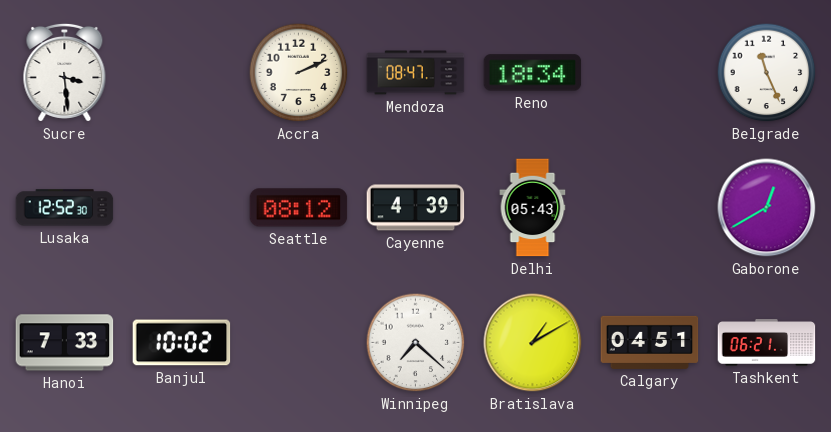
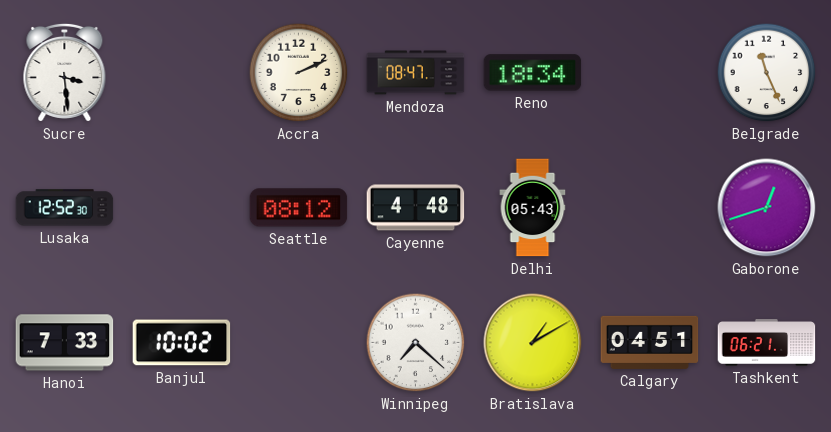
Cayenne: 4:39 -> 4:48 (416, 208)
Gaborone: 12:40 -> 12:42 (767, 208)
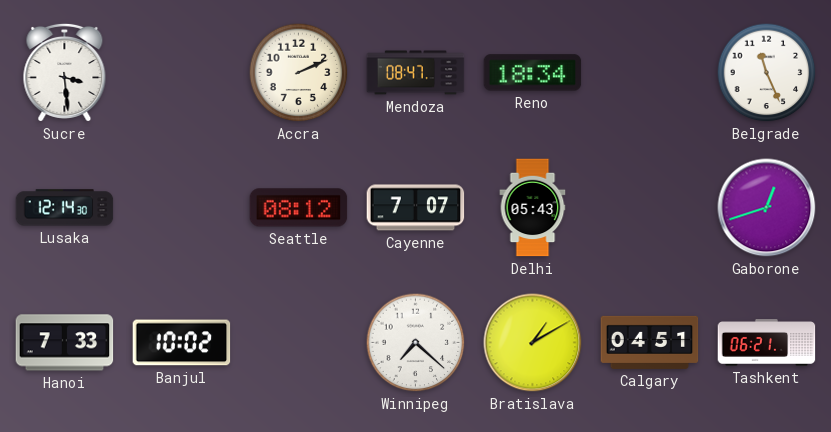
Lusaka: 12:52 -> 12:14 (65, 208)
Cayenne: 4:48 -> 7:07 (416, 208)
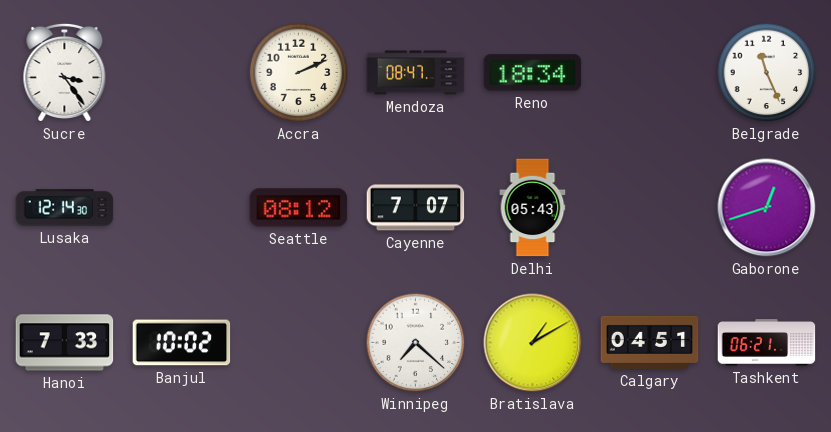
Sucre: 3:29 -> 3:24 (65, 72)
